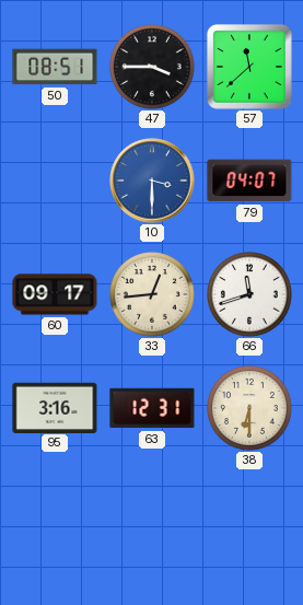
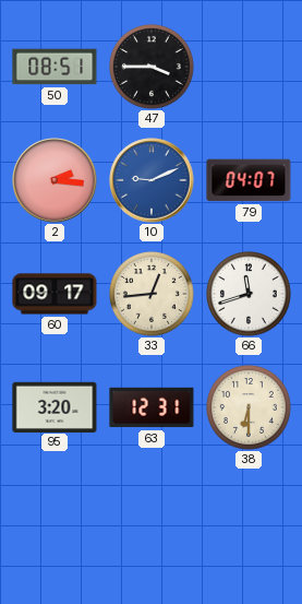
57: 11:38 -> none (249, 67)
2: none -> 2:16 (55, 180)
10: 3:30 -> 9:11 (152, 180)
95: 3:16 -> 3:20 (55, 406)
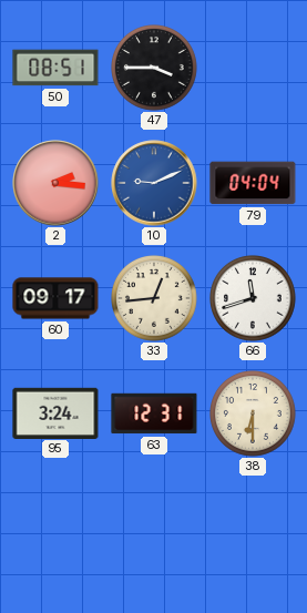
79: 04:07 -> 04:04 (253, 183)
95: 3:20 -> 3:24 (55, 412)
